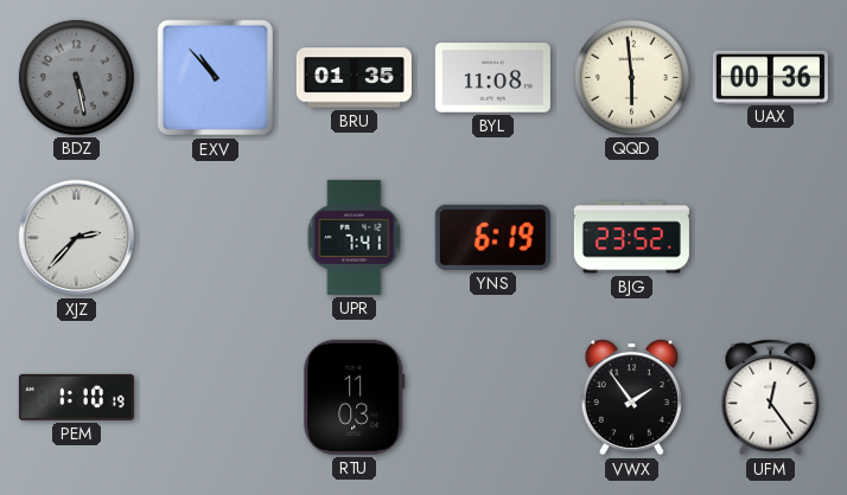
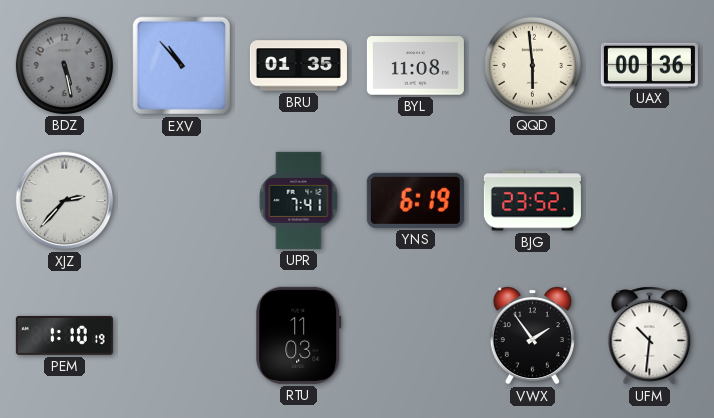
UFM: 12:24 -> 10:31 (650, 336)
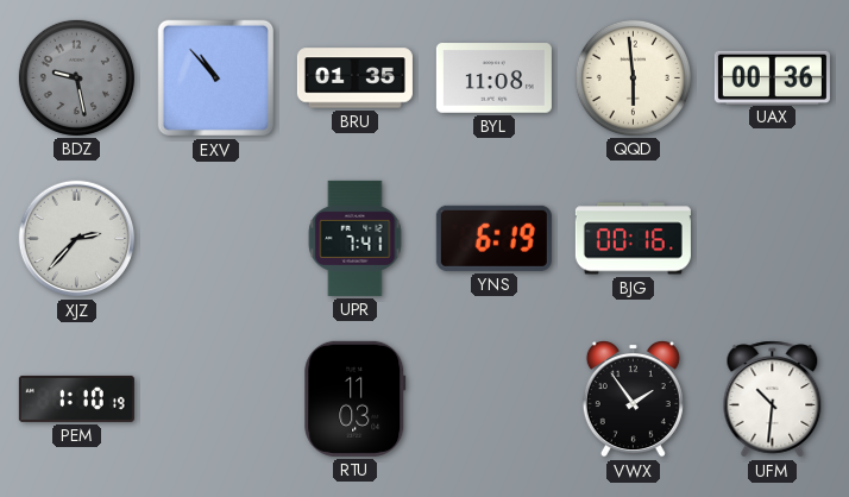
BDZ: 5:28 -> 9:28 (76, 77)
BJG: 23:52 -> 00:16 (633, 239)
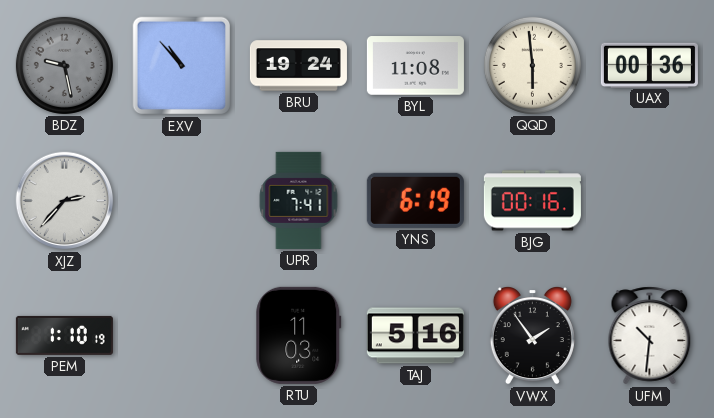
BRU: 01:35 -> 19:24 (298, 66)
TAJ: none -> 5:16 (415, 336)
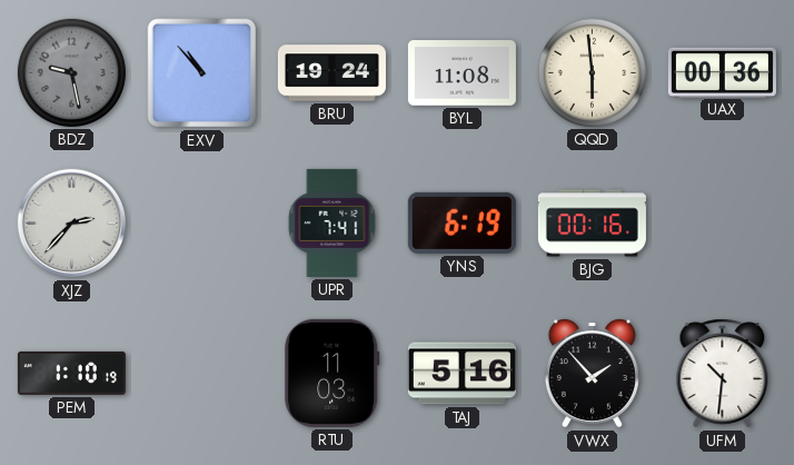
VWX: 1:54 -> 1:53 (592, 374)
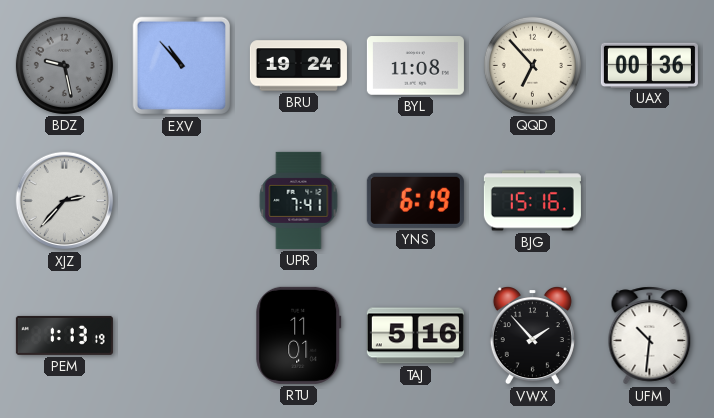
QQD: 5:59 -> 6:53 (532, 65)
BJG: 00:16 -> 15:16 (532, 201)
PEM: 1:10 -> 1:13 (64, 335)
RTU: 11:03 -> 11:01 (299, 335)
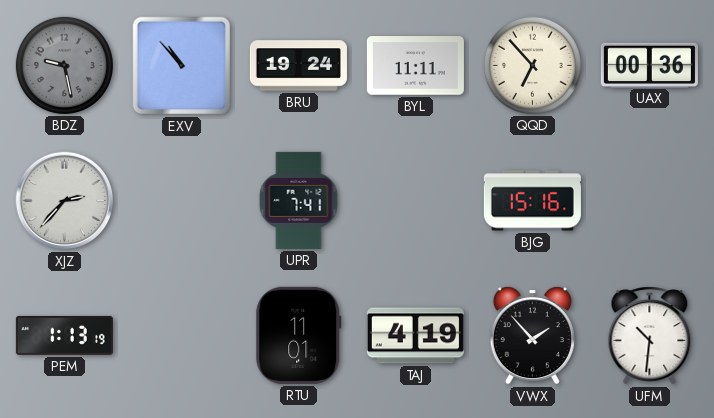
BYL: 11:08 -> 11:11 (415, 66)
YNS: 6:19 -> none (415, 200)
TAJ: 5:16 -> 4:19 (415, 336)
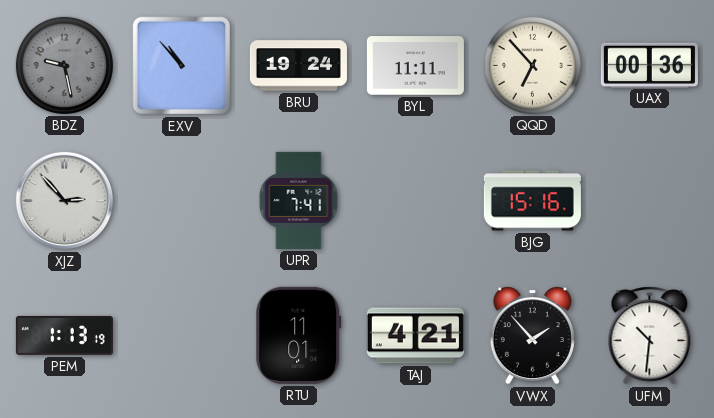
XJZ: 2:37 -> 2:53 (65, 201)
TAJ: 4:19 -> 4:21 (415, 336)
